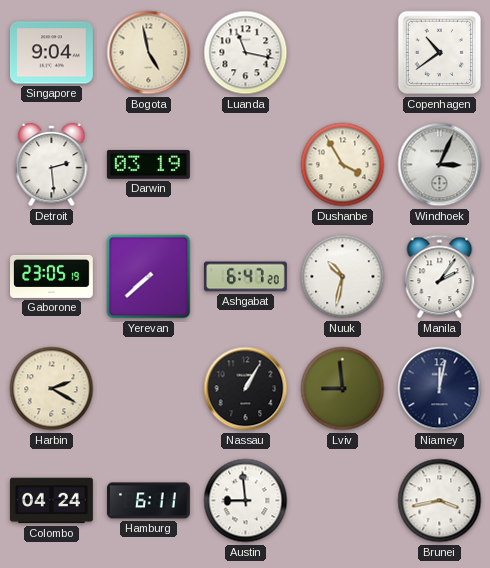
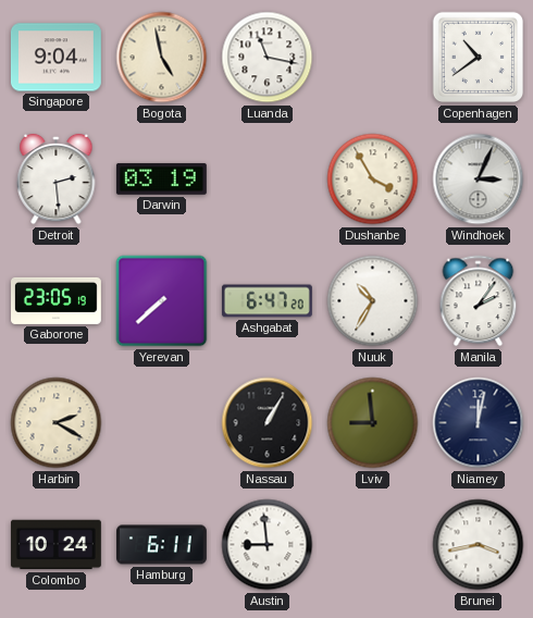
Nuuk: 10:32 -> 10:35 (373, 301)
Colombo: 04:24 -> 10:24 (55, 545)
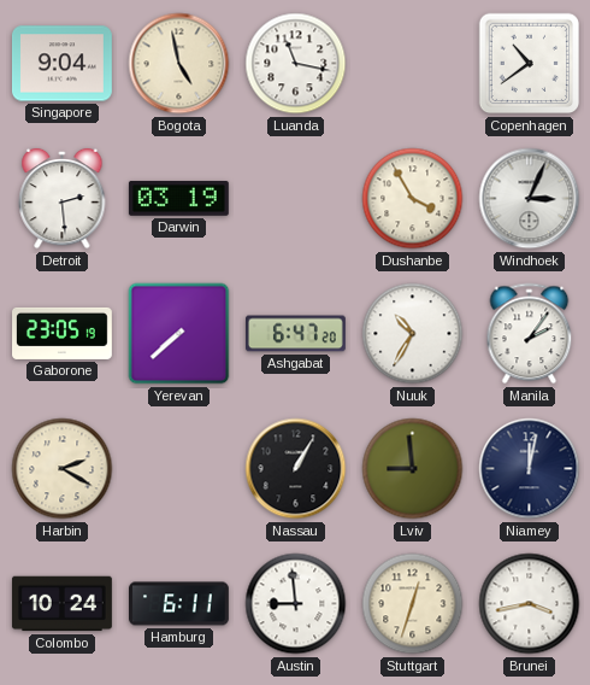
Stuttgart: none -> 12:33 (413, 604)
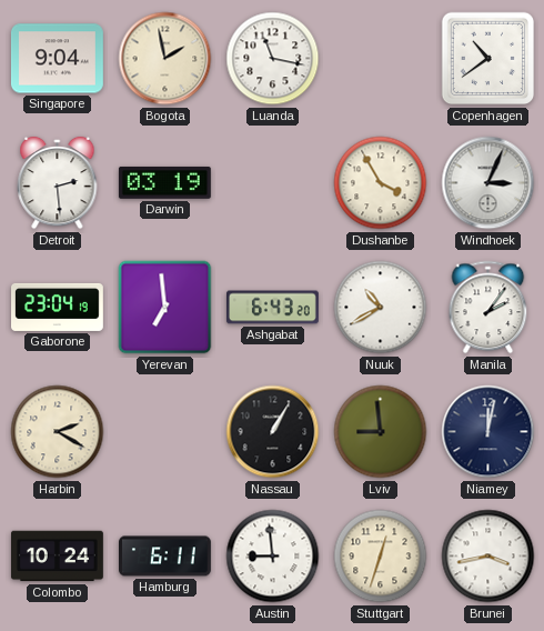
Bogota: 4:58 -> 1:58 (165, 59)
Gaborone: 23:05 -> 23:04 (58, 307)
Yerevan: 7:38 -> 6:59 (165, 308)
Ashgabat: 6:47 -> 6:43 (272, 308)
Nuuk: 10:35 -> 10:40 (381, 308)
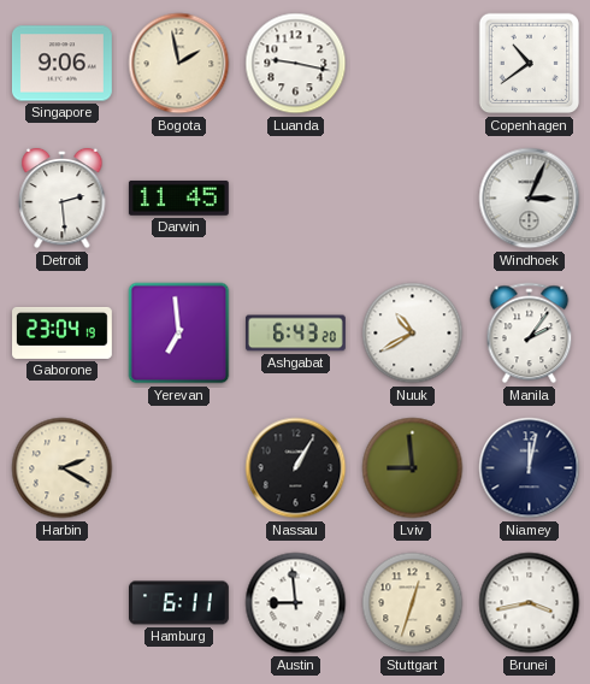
Singapore: 9:04 -> 9:06 (61, 64)
Luanda: 11:17 -> 9:17 (296, 64)
Darwin: 03:19 -> 11:45 (178, 197)
Dushanbe: 3:55 -> none (381, 183)
Colombo: 10:24 -> none (57, 557)
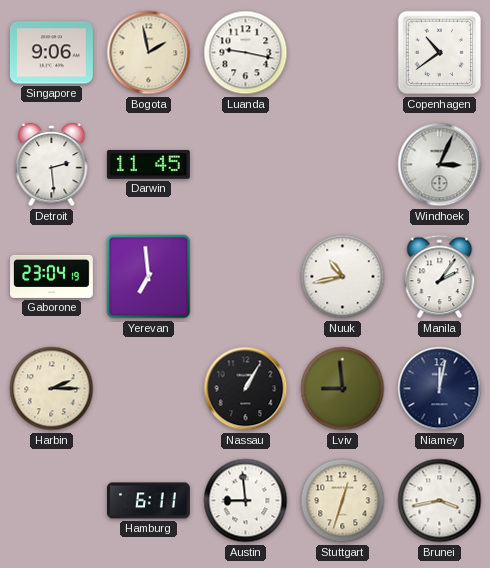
Ashgabat: 6:43 -> none (295, 334)
Nuuk: 10:40 -> 10:43 (343, 277)
Harbin: 2:20 -> 2:15 (52, 389)
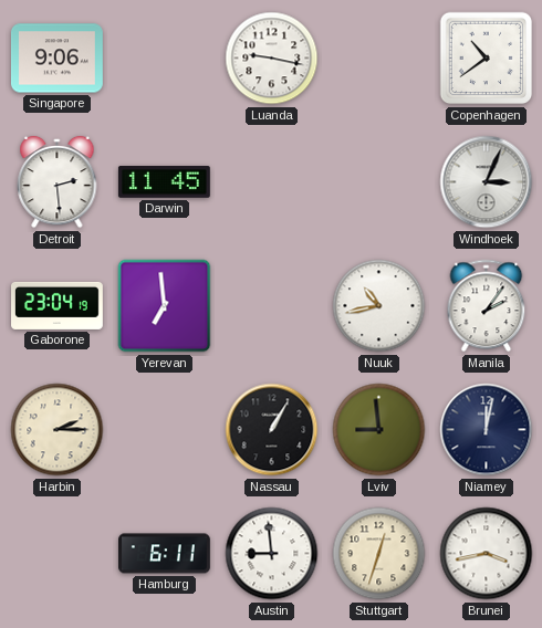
Bogota: 1:58 -> none (149, 53)
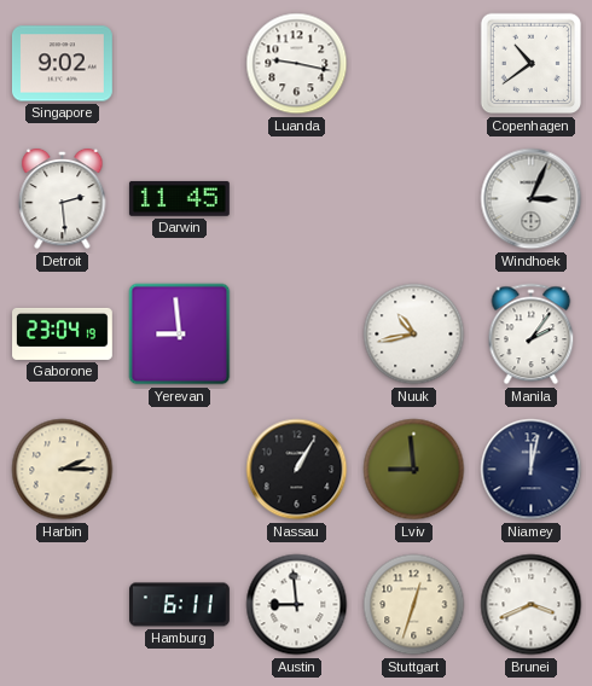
Singapore: 9:06 -> 9:02 (62, 64)
Yerevan: 6:59 -> 8:59 (180, 335)
Brunei: 3:43 -> 3:41 (532, 605)
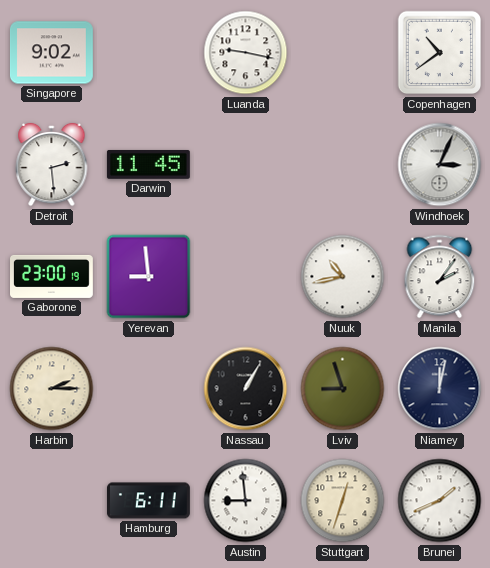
Gaborone: 23:04 -> 23:00 (52, 276)
Lviv: 8:59 -> 8:57 (343, 389)
Brunei: 3:41 -> 1:41 (440, 501)
